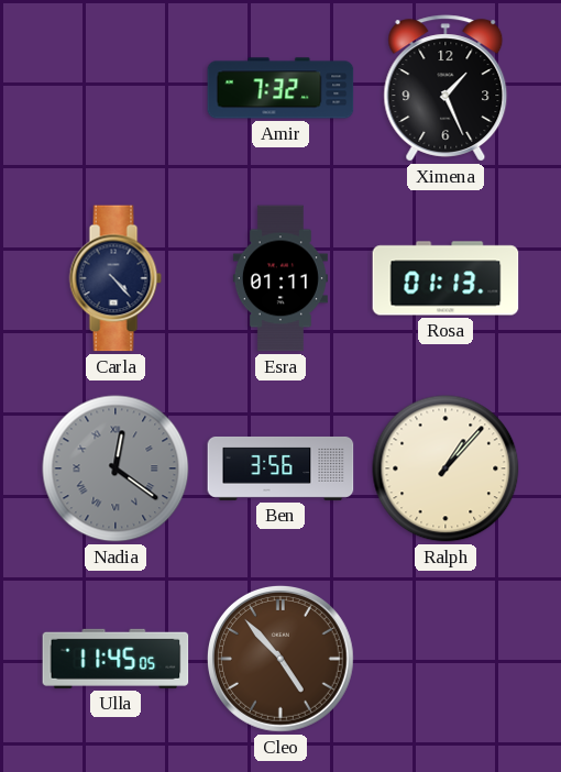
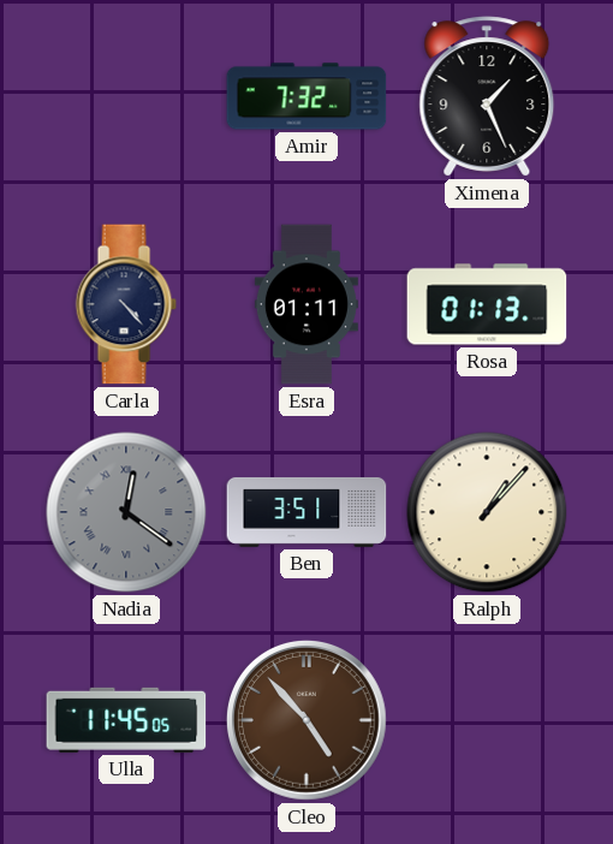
Ben: 3:56 -> 3:51 (306, 512)
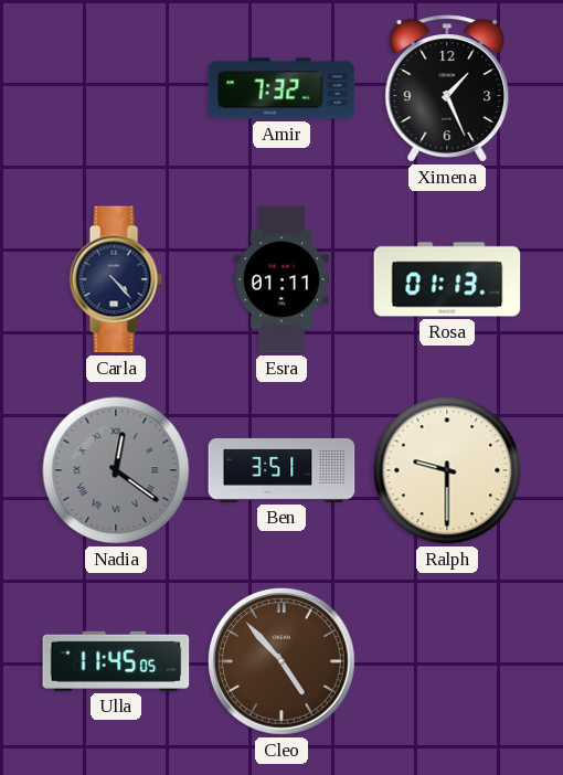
Ralph: 1:07 -> 9:30 (447, 470)
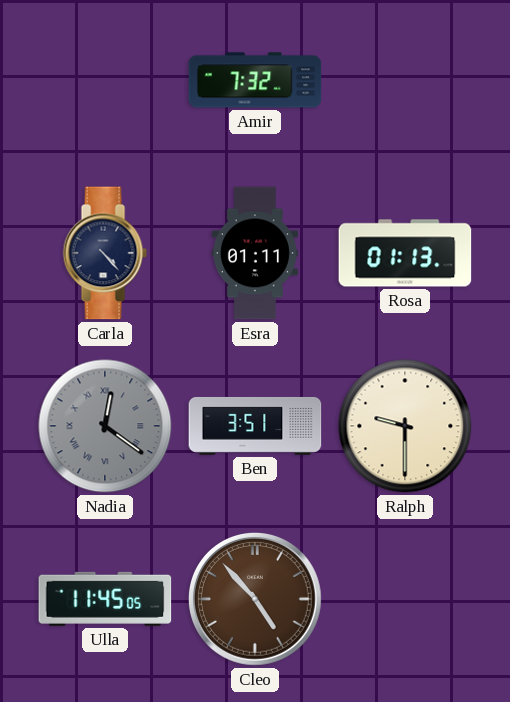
Ximena: 1:26 -> none (447, 88)
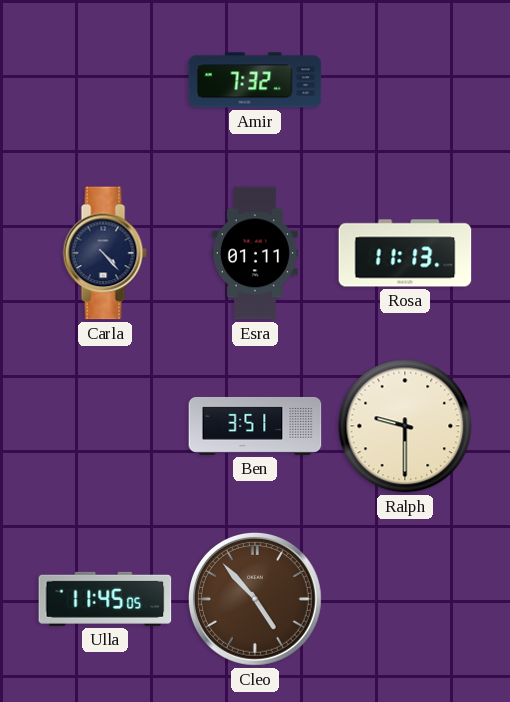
Rosa: 01:13 -> 11:13 (405, 253)
Nadia: 12:21 -> none (105, 426)
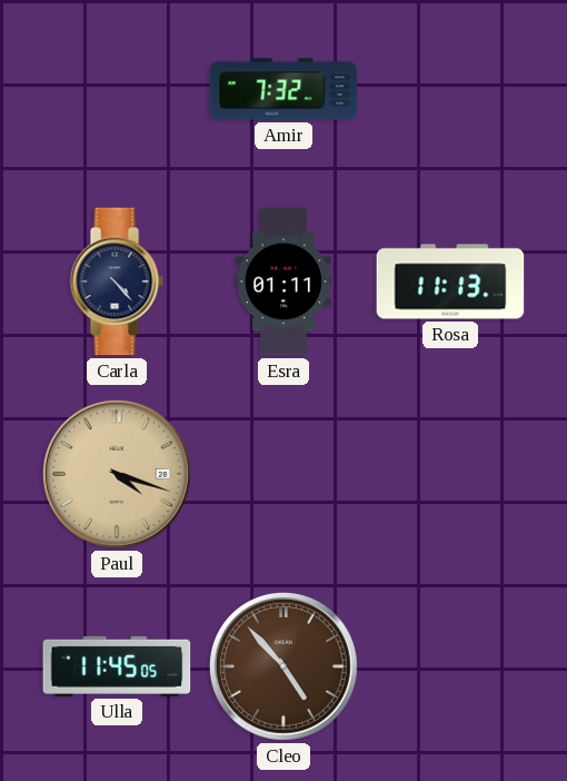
Paul: none -> 4:18 (117, 474)
Ben: 3:51 -> none (255, 426)
Ralph: 9:30 -> none (405, 426)
